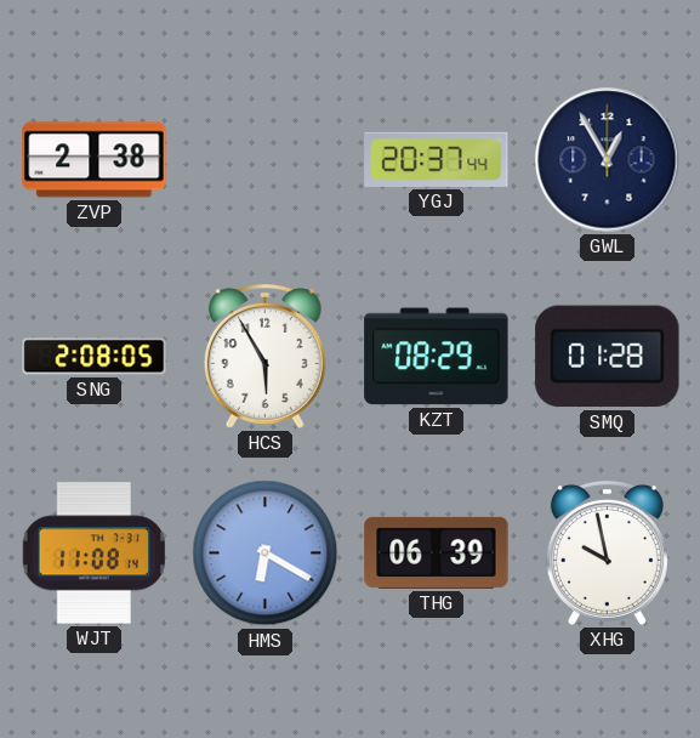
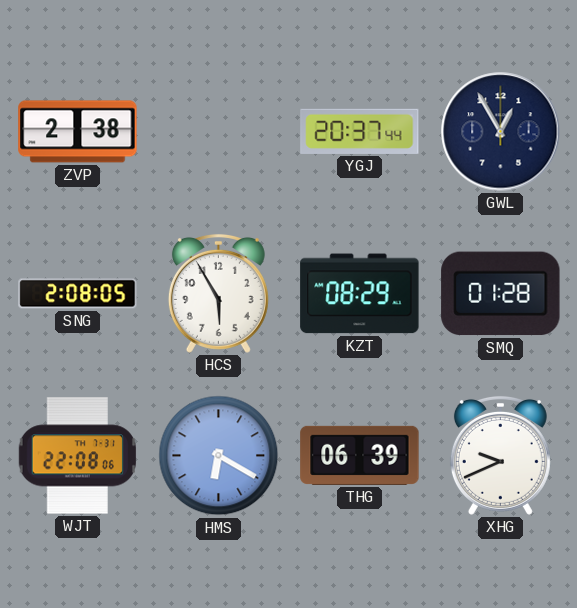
WJT: 11:08 -> 22:08 (77, 456)
XHG: 9:58 -> 9:41 (500, 455)
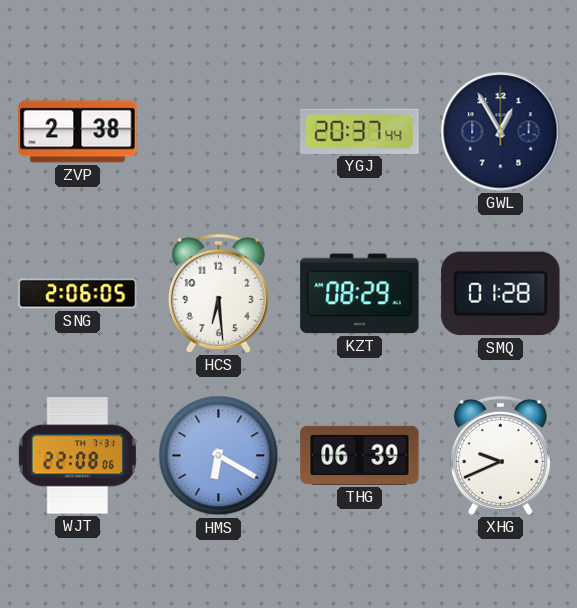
SNG: 2:08 -> 2:06 (78, 294)
HCS: 5:55 -> 6:29 (218, 293)
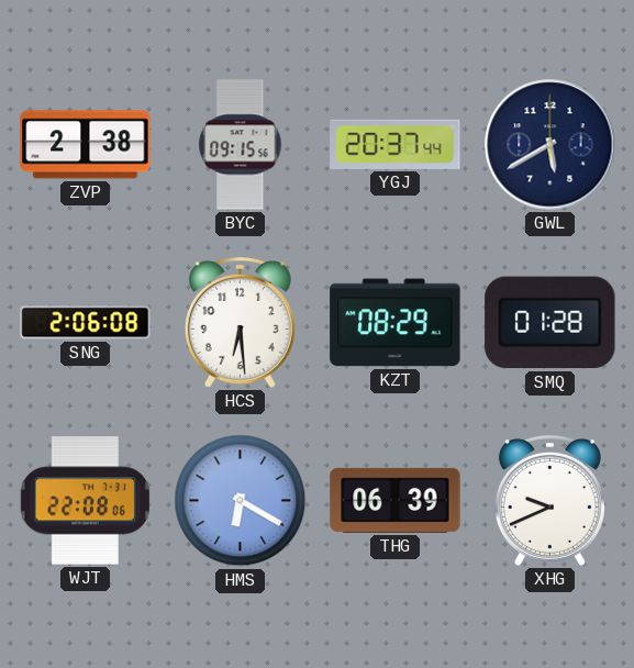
BYC: none -> 09:15 (241, 145)
GWL: 12:55 -> 5:40 (550, 145)
SNG: 2:06:05 -> 2:06:08 (86, 323)
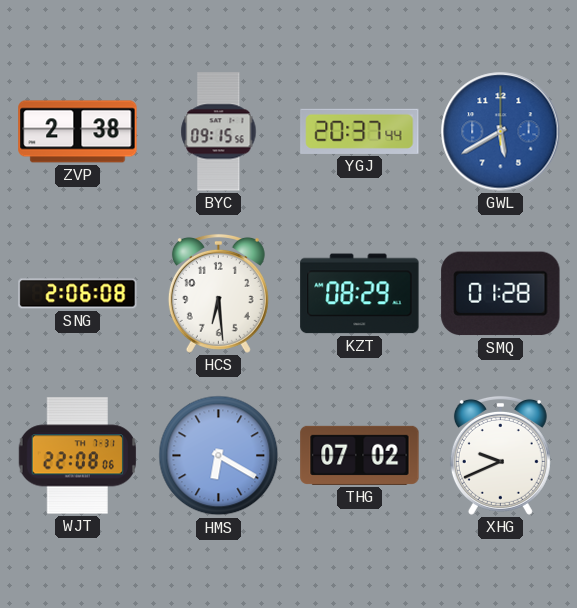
GWL dial: navy -> blue (501, 132)
THG: 06:39 -> 07:02 (360, 455)
